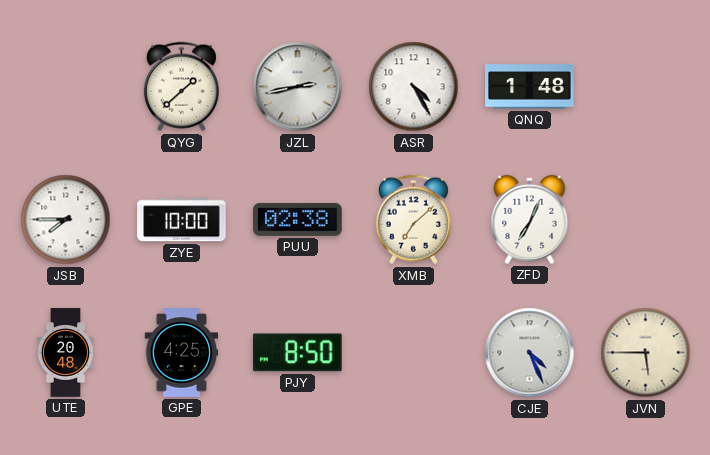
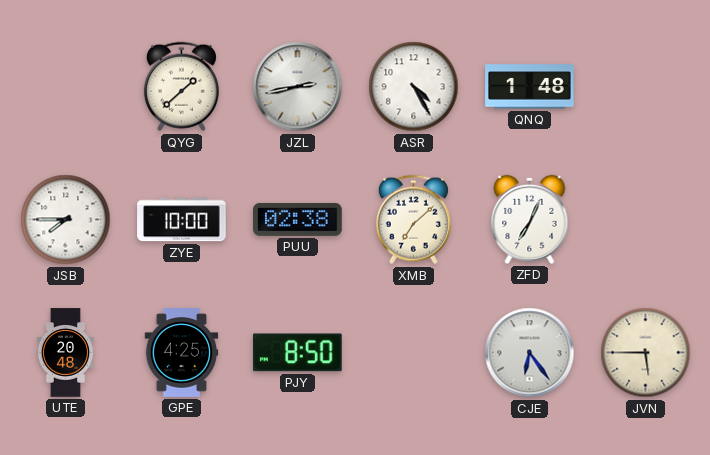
CJE: 4:26 -> 6:24 (530, 353)
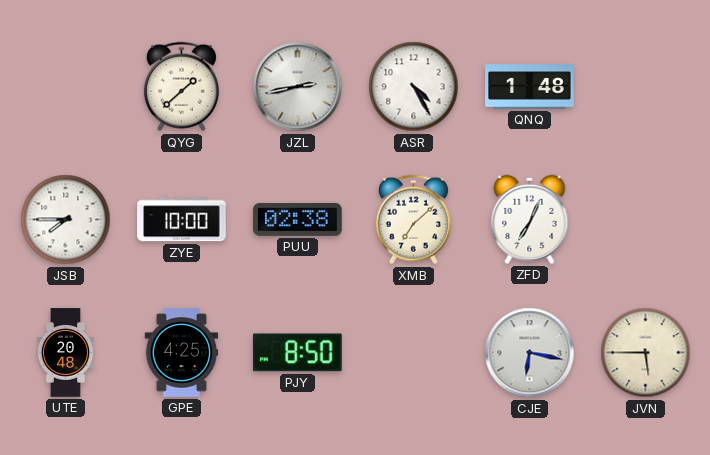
CJE: 6:24 -> 6:17 (530, 353)
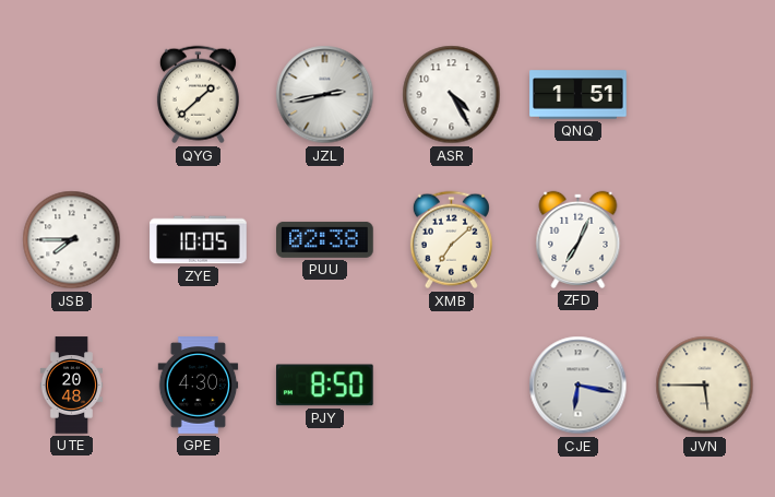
QNQ: 1:48 -> 1:51 (579, 95)
ZYE: 10:00 -> 10:05 (199, 240)
GPE: 4:25 -> 4:30 (199, 386)
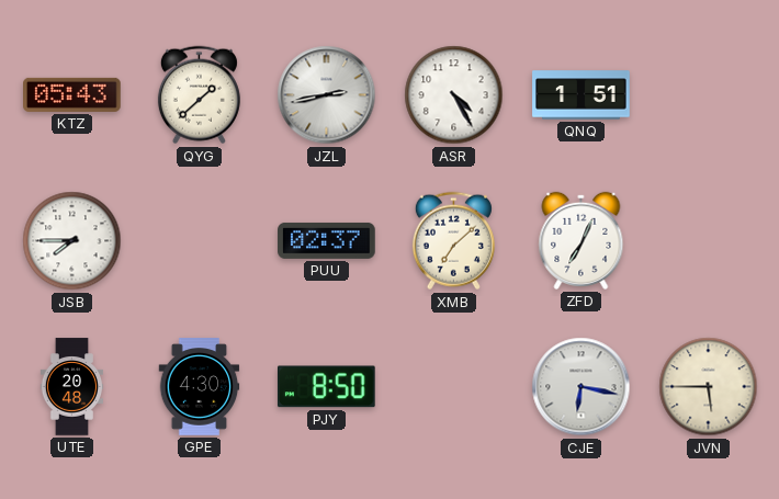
KTZ: none -> 05:43 (72, 94)
ZYE: 10:05 -> none (199, 240)
PUU: 02:38 -> 02:37 (327, 240)
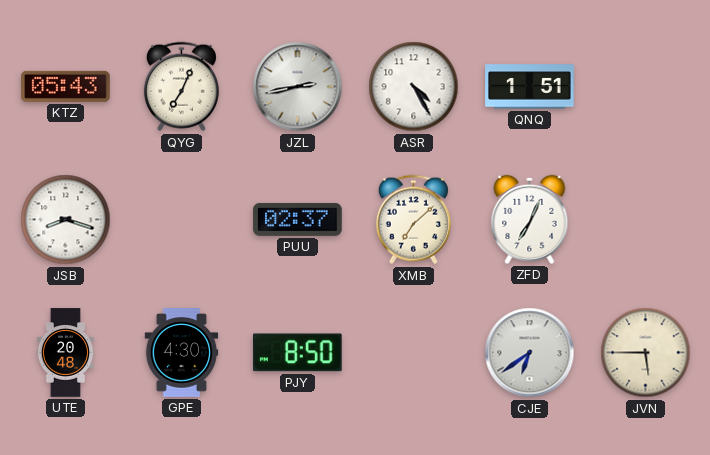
QYG: 1:38 -> 7:04 (181, 87)
JSB: 7:45 -> 8:18 (66, 220)
CJE: 6:17 -> 6:39 (530, 353)
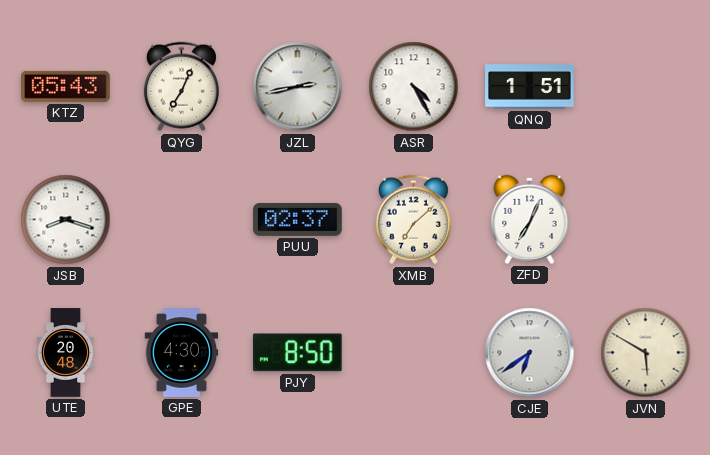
JVN: 5:45 -> 5:50 (646, 353)
